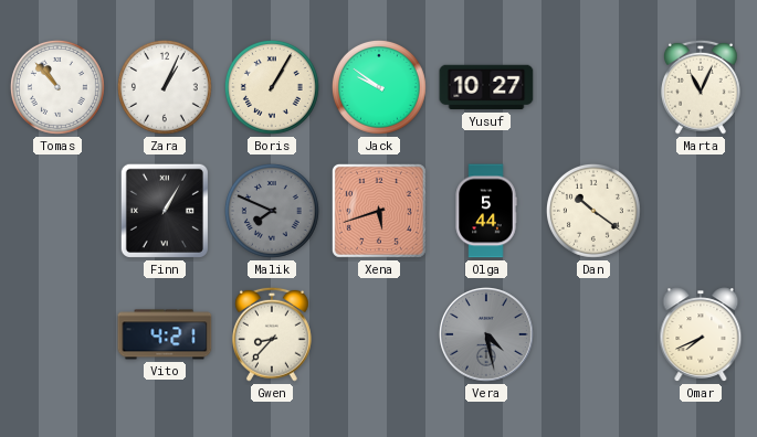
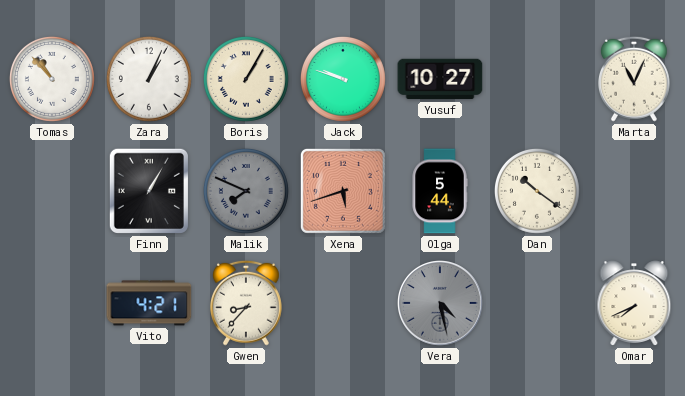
Jack: 9:51 -> 9:48 (343, 79)
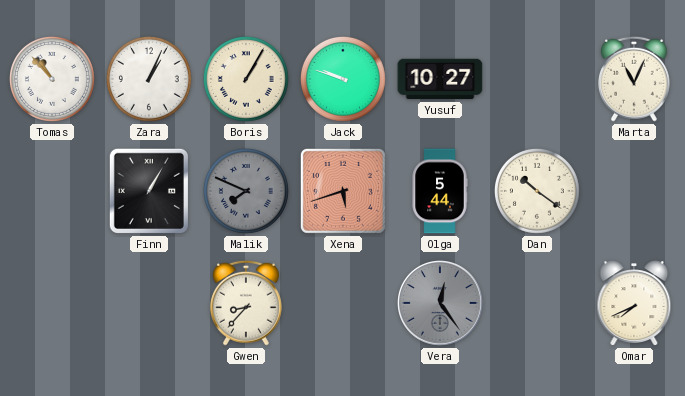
Vito: 4:21 -> none (149, 303)
Vera: 4:28 -> 12:24 (441, 304)
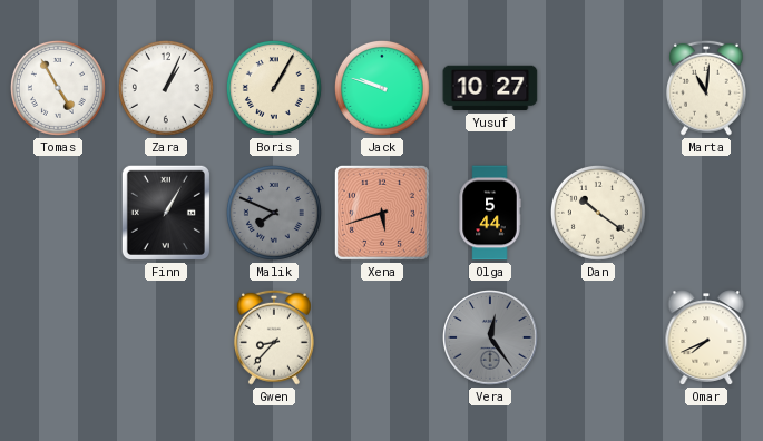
Tomas: 10:53 -> 4:55 (58, 88)
Marta: 11:04 -> 11:01 (706, 88)
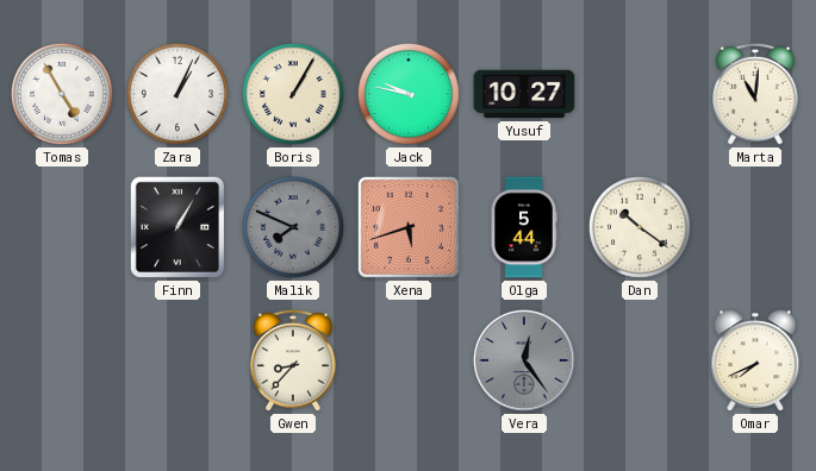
Jack: 9:48 -> 9:47 (409, 94)
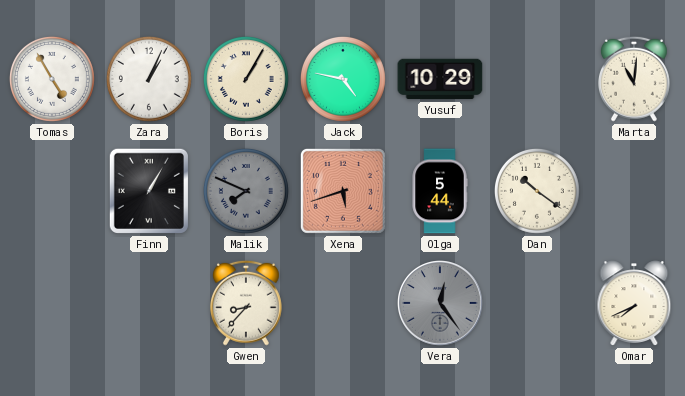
Jack: 9:47 -> 4:47 (343, 79)
Yusuf: 10:27 -> 10:29 (440, 79)
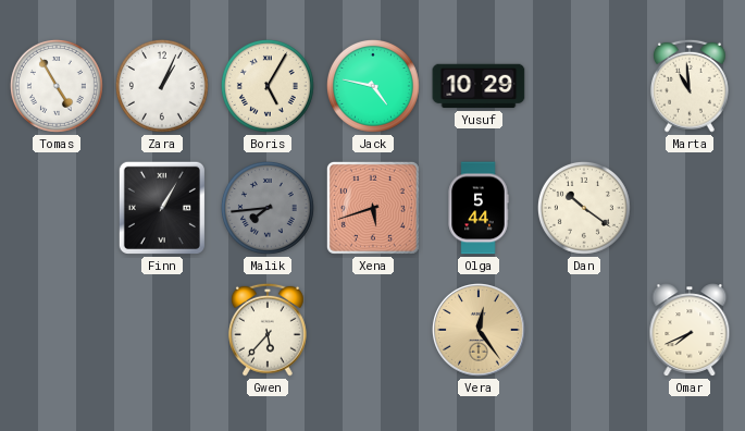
Boris: 1:05 -> 5:05 (268, 86)
Marta: 11:01 -> 10:59 (690, 86)
Malik: 7:49 -> 7:44 (268, 208)
Gwen: 8:37 -> 5:37 (268, 330)
Vera dial: grey -> champagne (480, 331)
